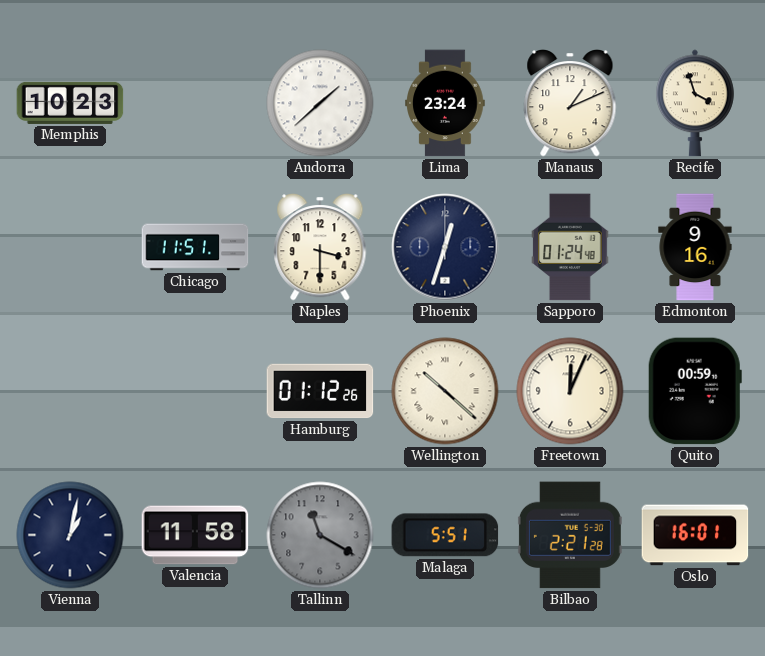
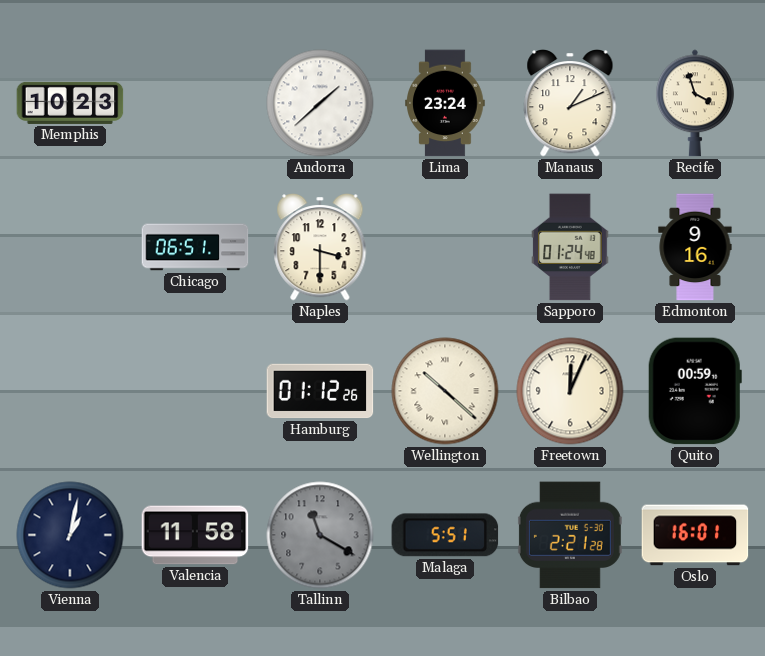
Chicago: 11:51 -> 06:51 (195, 247)
Phoenix: 12:33 -> none (445, 247)
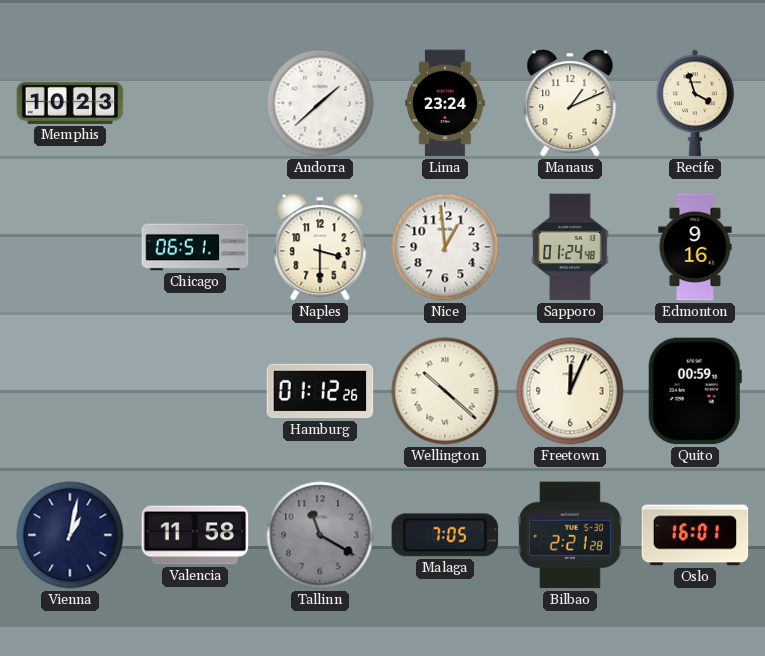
Nice: none -> 12:59 (445, 247)
Malaga: 5:51 -> 7:05 (445, 535)
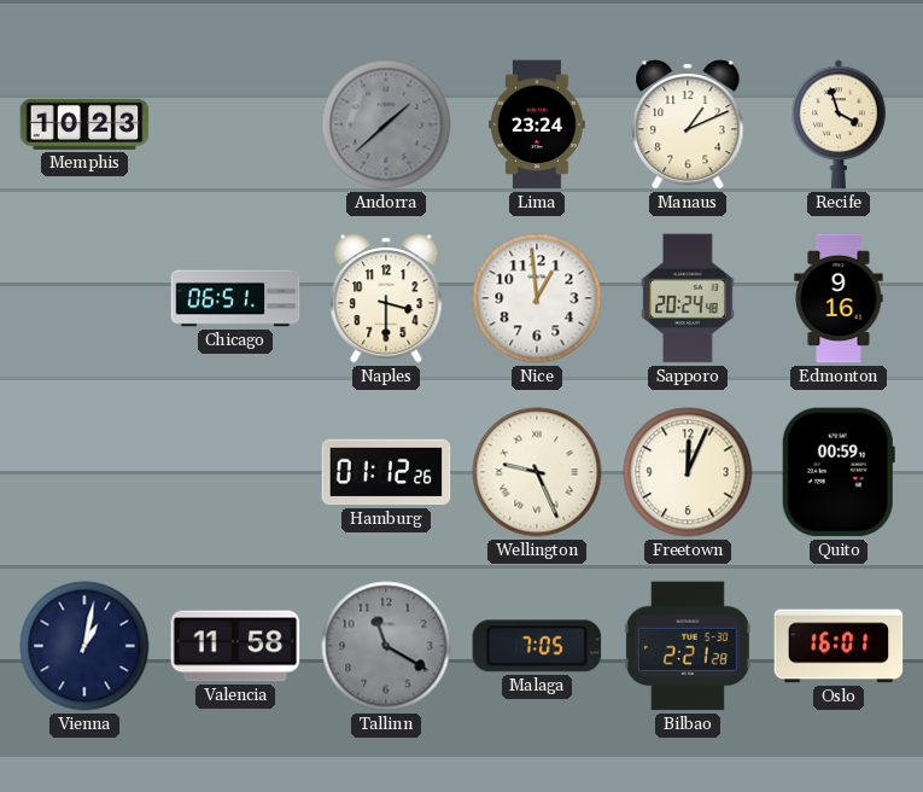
Andorra dial: white -> grey (386, 124)
Sapporo: 01:24 -> 20:24 (688, 298)
Wellington: 10:22 -> 9:26 (537, 472)
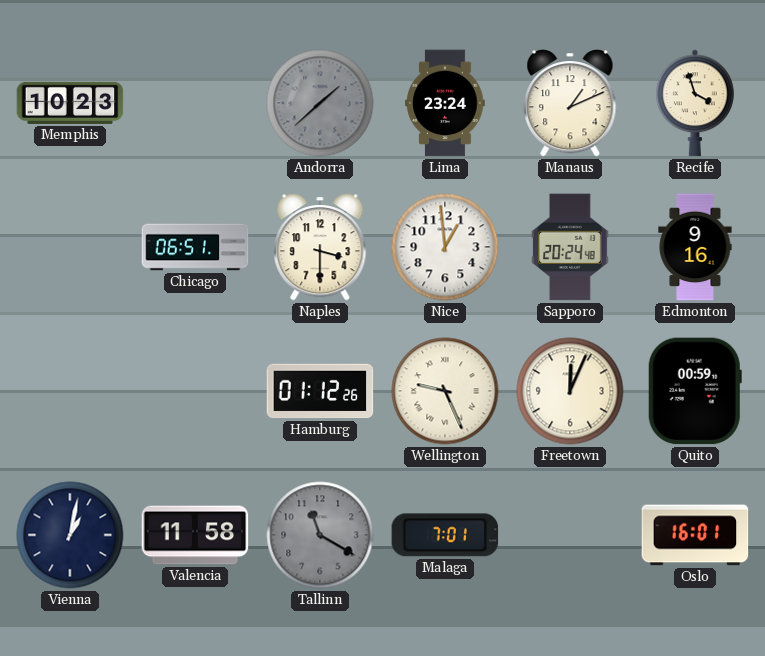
Malaga: 7:05 -> 7:01 (445, 535)
Bilbao: 2:21 -> none (688, 646)
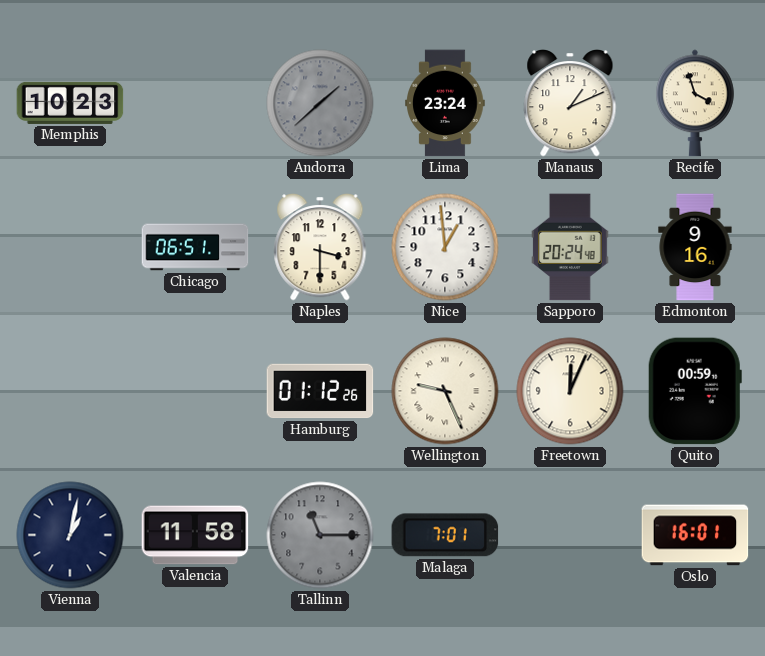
Tallinn: 11:20 -> 11:15 (320, 535)
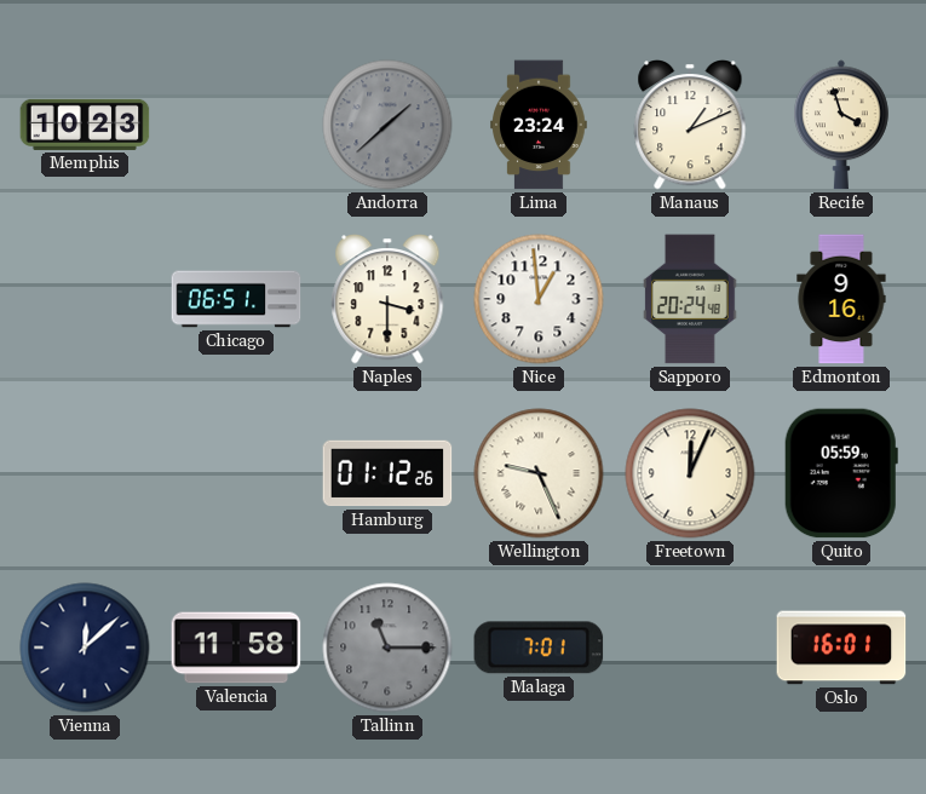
Quito: 00:59 -> 05:59 (841, 473)
Vienna: 1:02 -> 12:08 (85, 648)
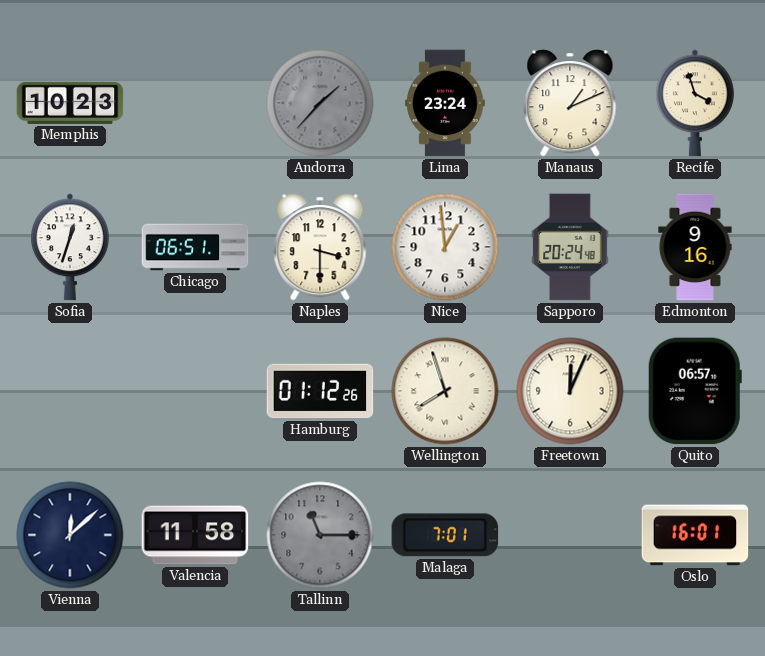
Andorra: 1:38 -> 1:37 (320, 103)
Sofia: none -> 12:33 (71, 247)
Wellington: 9:26 -> 7:57 (445, 391)
Quito: 05:59 -> 06:57 (695, 391)
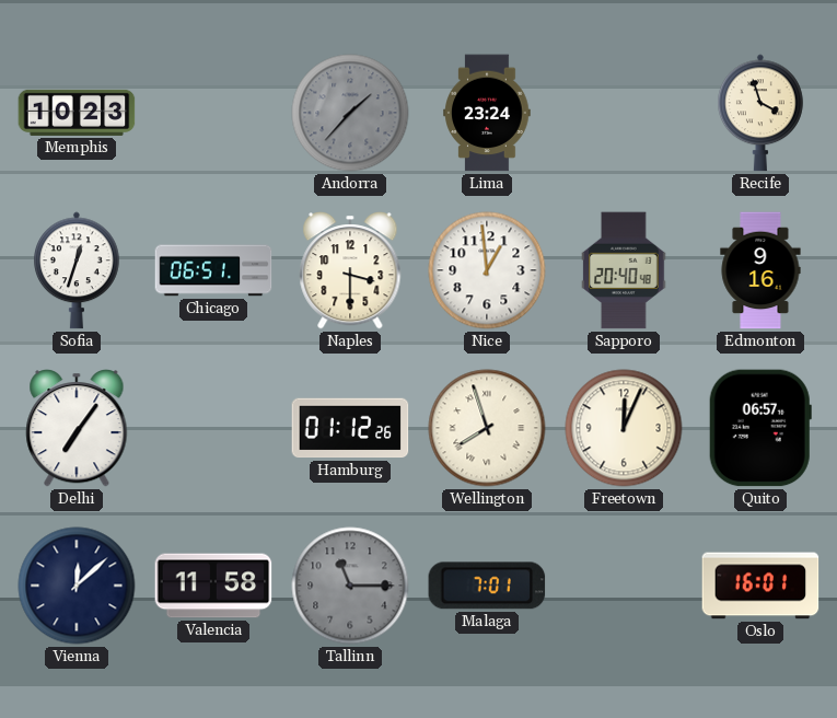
Manaus: 1:11 -> none (570, 104)
Sapporo: 20:24 -> 20:40 (624, 270)
Delhi: none -> 7:06 (77, 429)
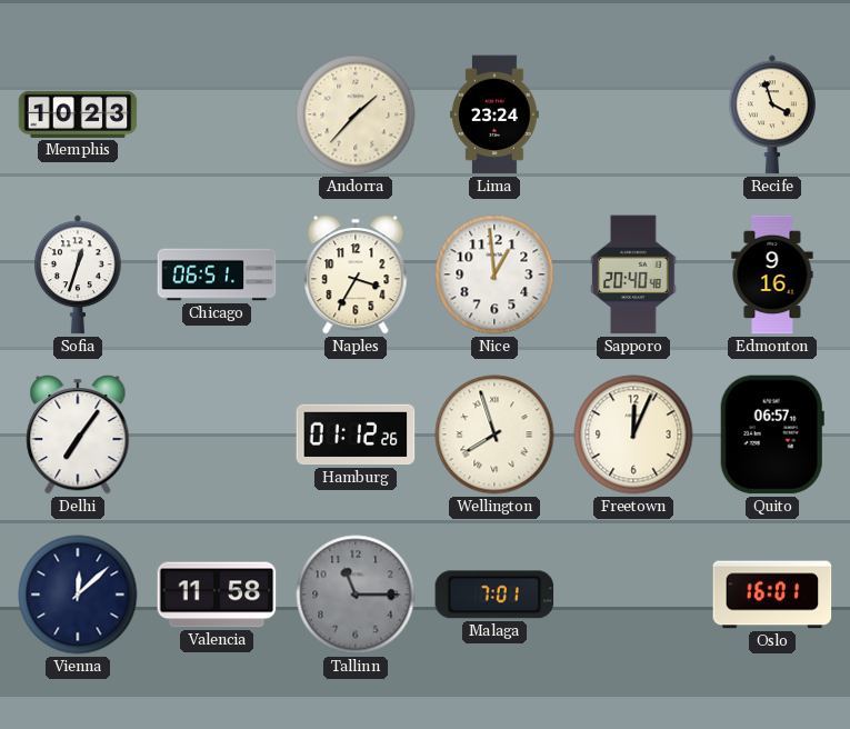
Andorra dial: grey -> cream (356, 114)
Naples: 3:30 -> 3:35 (356, 276)
